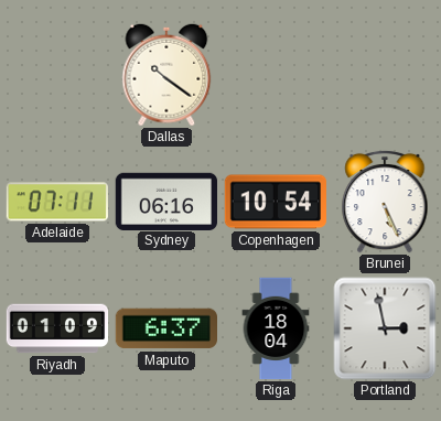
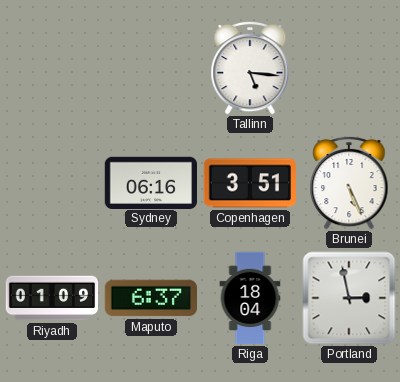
Dallas: 10:21 -> none (166, 75)
Tallinn: none -> 5:16 (250, 68)
Adelaide: 07:11 -> none (57, 202)
Copenhagen: 10:54 -> 3:51 (249, 183)
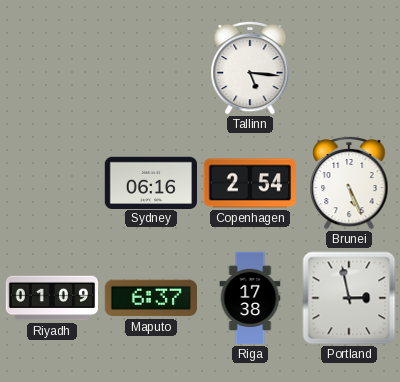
Copenhagen: 3:51 -> 2:54 (249, 183)
Riga: 18:04 -> 17:38 (250, 298)
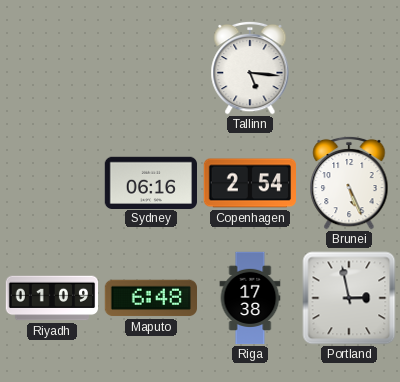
Maputo: 6:37 -> 6:48 (150, 298)
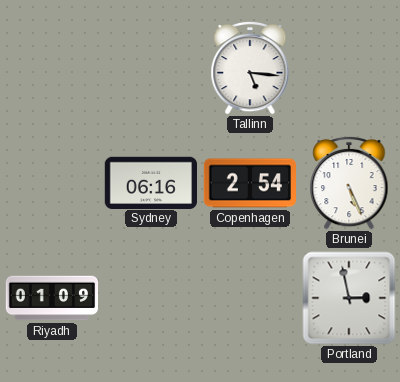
Maputo: 6:48 -> none (150, 298)
Riga: 17:38 -> none (250, 298)
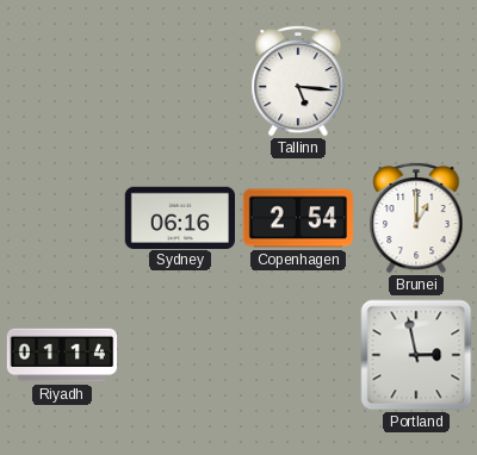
Brunei: 5:26 -> 1:00 (416, 218)
Riyadh: 01:09 -> 01:14 (62, 355)
